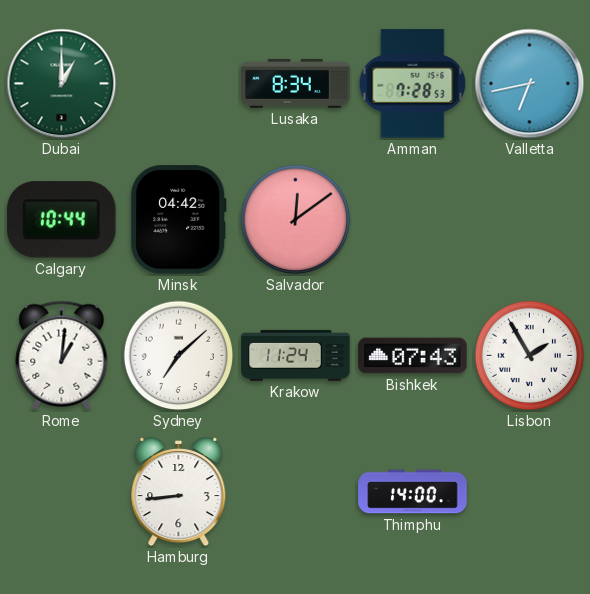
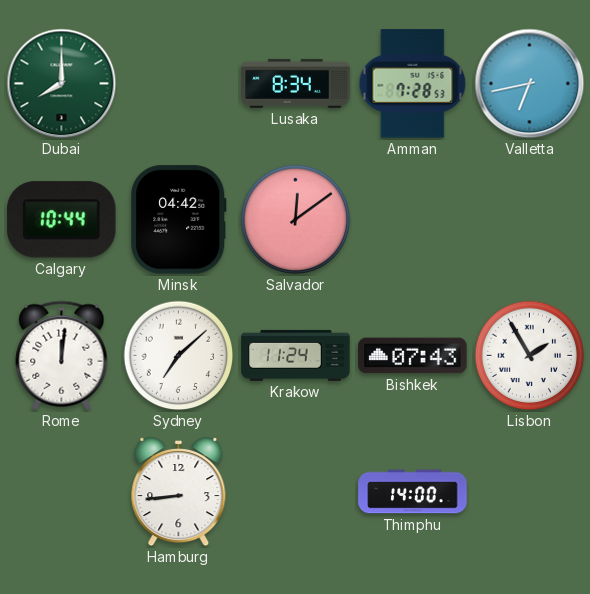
Dubai: 1:00 -> 8:00 (62, 84)
Rome: 1:01 -> 12:01 (62, 355)
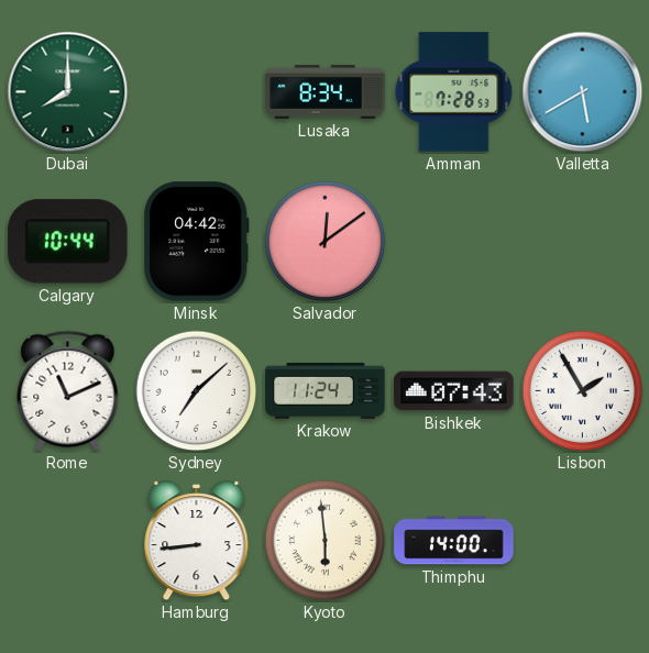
Valletta: 6:43 -> 5:40 (583, 92)
Rome: 12:01 -> 11:11 (68, 390)
Kyoto: none -> 5:59 (326, 541)
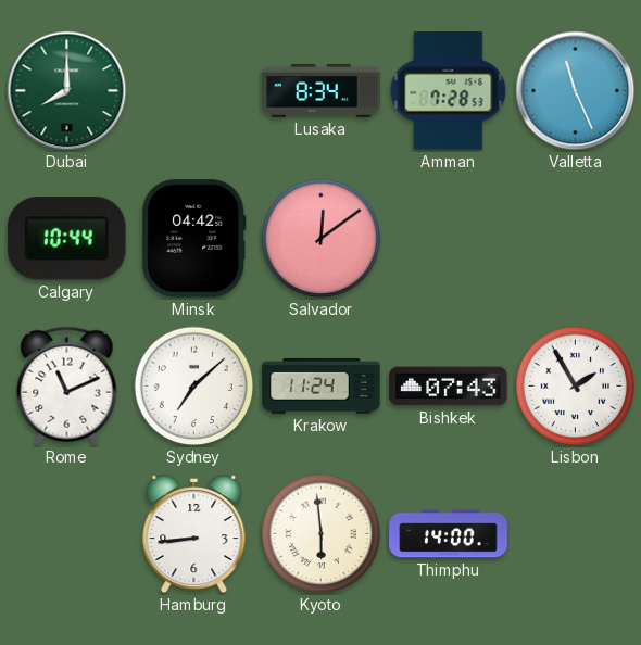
Valletta: 5:40 -> 11:26 (576, 91)
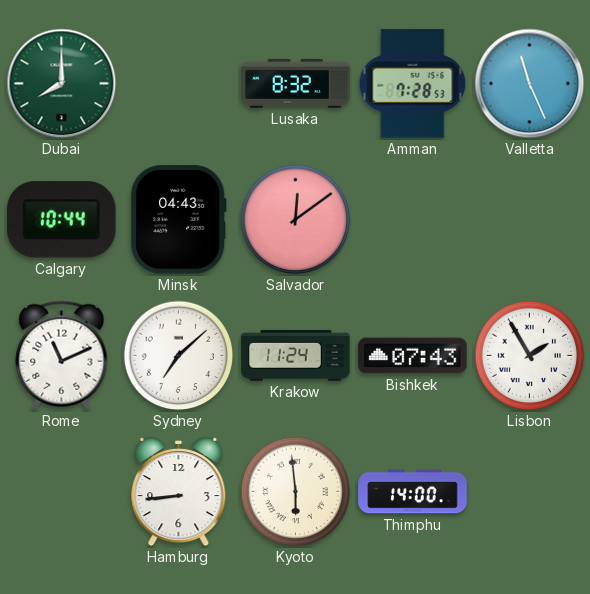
Lusaka: 8:34 -> 8:32 (296, 83)
Minsk: 04:42 -> 04:43 (179, 220)
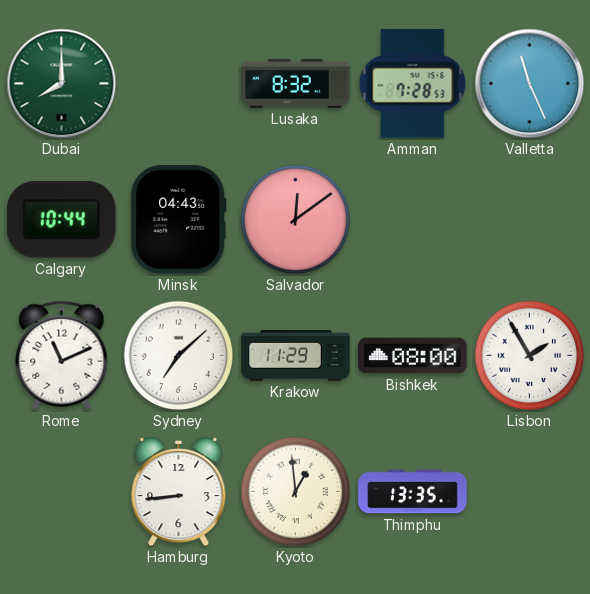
Krakow: 11:24 -> 11:29 (296, 355)
Bishkek: 07:43 -> 08:00 (413, 356)
Kyoto: 5:59 -> 12:59 (296, 492)
Thimphu: 14:00 -> 13:35 (413, 492)
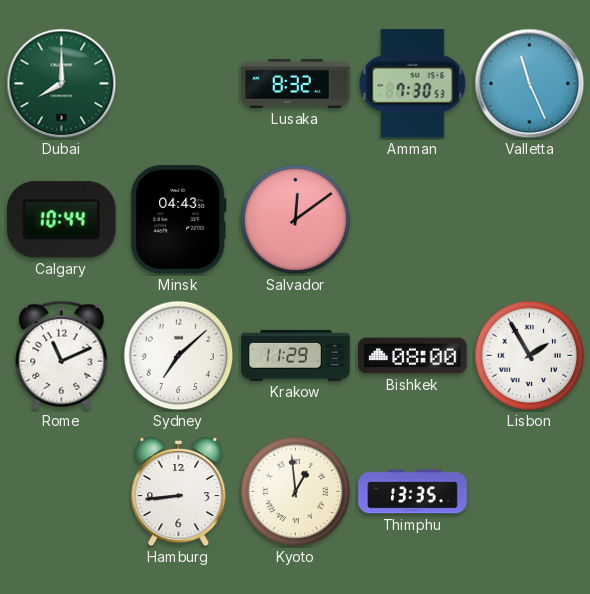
Amman: 7:28 -> 7:30 (413, 84)
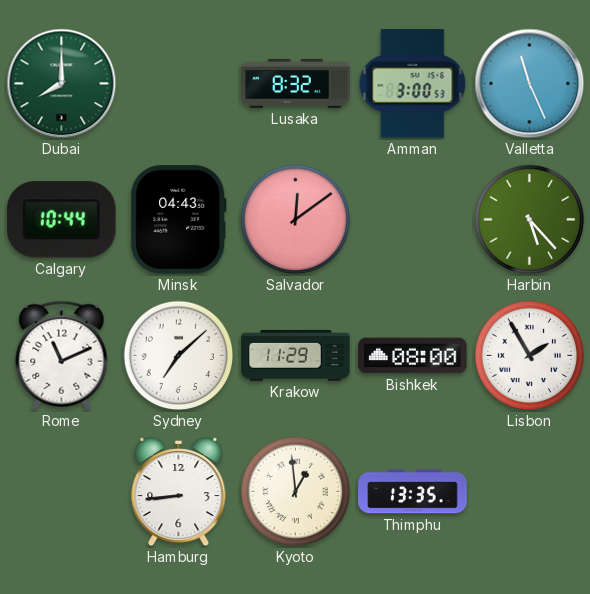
Amman: 7:30 -> 3:00 (413, 84)
Harbin: none -> 5:23 (530, 220)
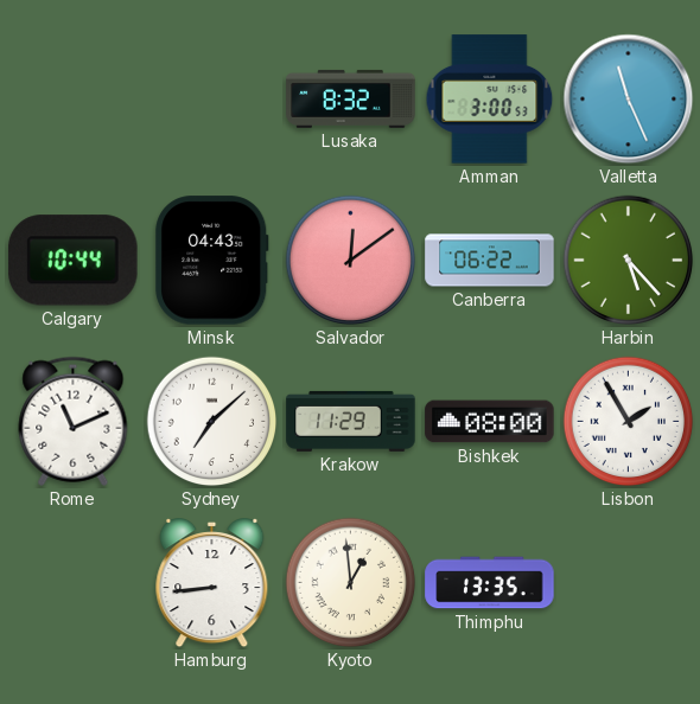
Dubai: 8:00 -> none (62, 84)
Canberra: none -> 06:22 (490, 261)
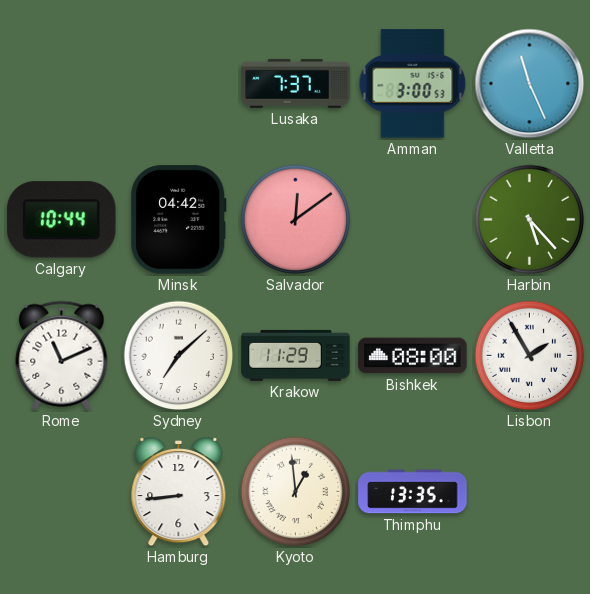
Lusaka: 8:32 -> 7:37 (296, 83)
Minsk: 04:43 -> 04:42 (179, 220)
Canberra: 06:22 -> none (490, 261)
